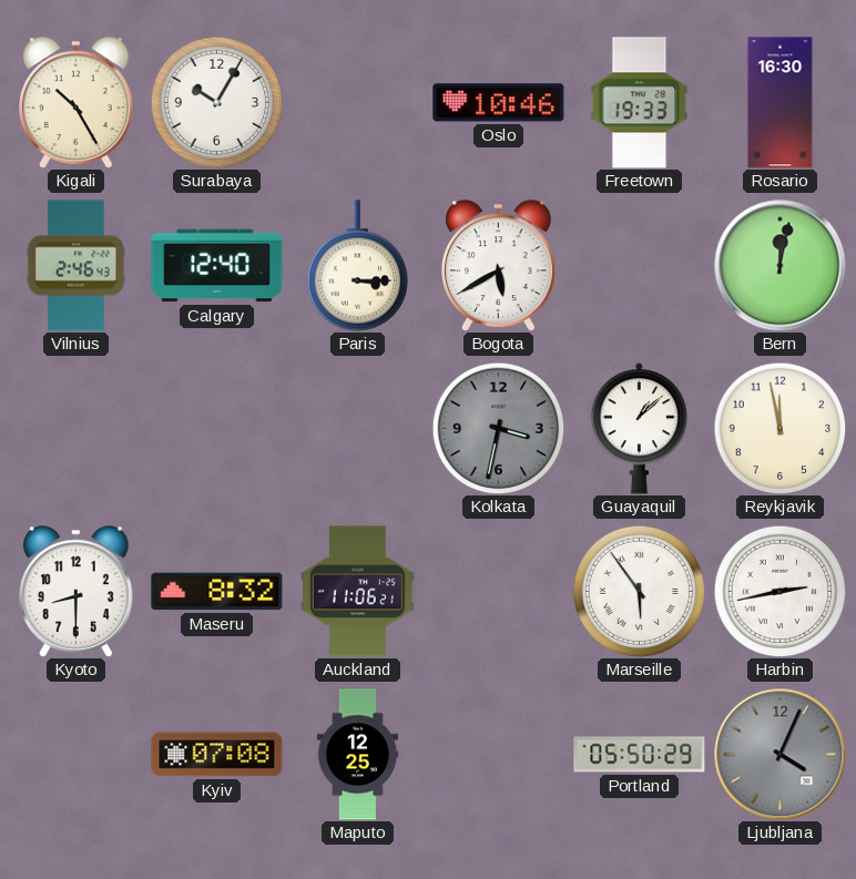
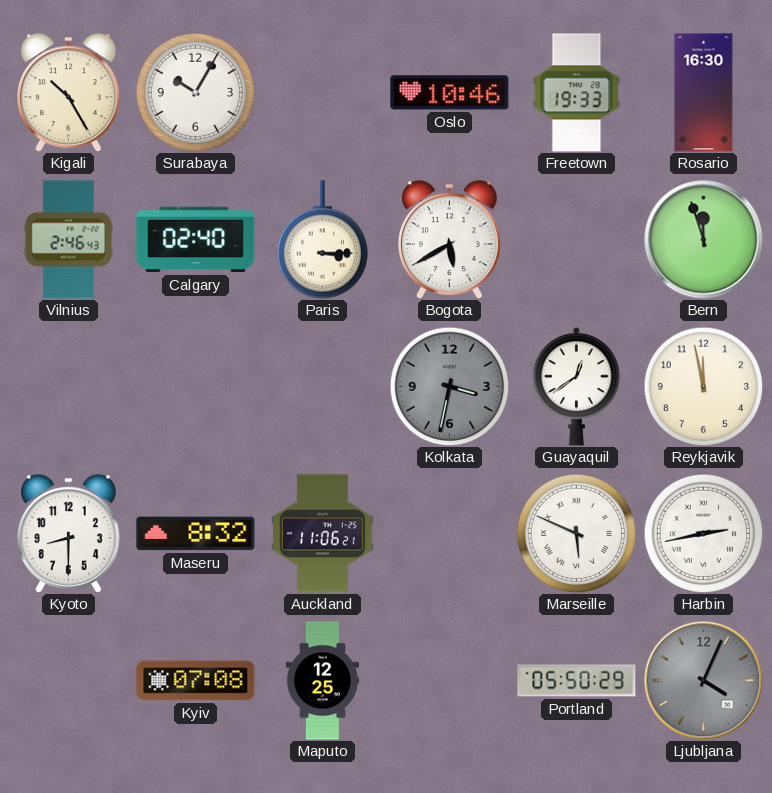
Calgary: 12:40 -> 02:40 (196, 240)
Bern: 12:02 -> 11:57 (704, 240)
Guayaquil: 1:08 -> 12:39 (577, 386)
Marseille: 5:54 -> 5:49 (576, 533)
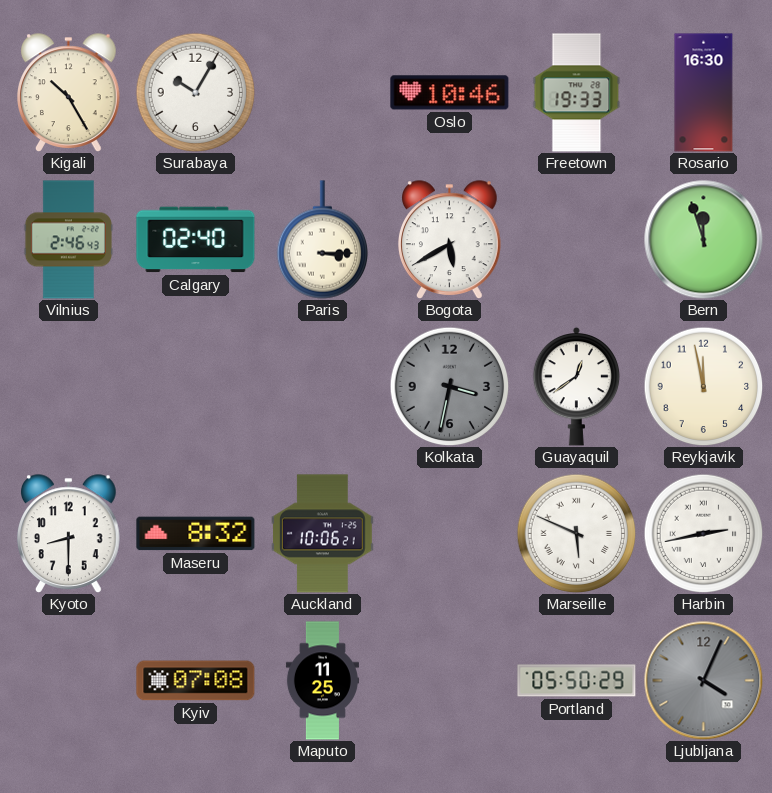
Auckland: 11:06 -> 10:06 (322, 534)
Maputo: 12:25 -> 11:25 (322, 681)
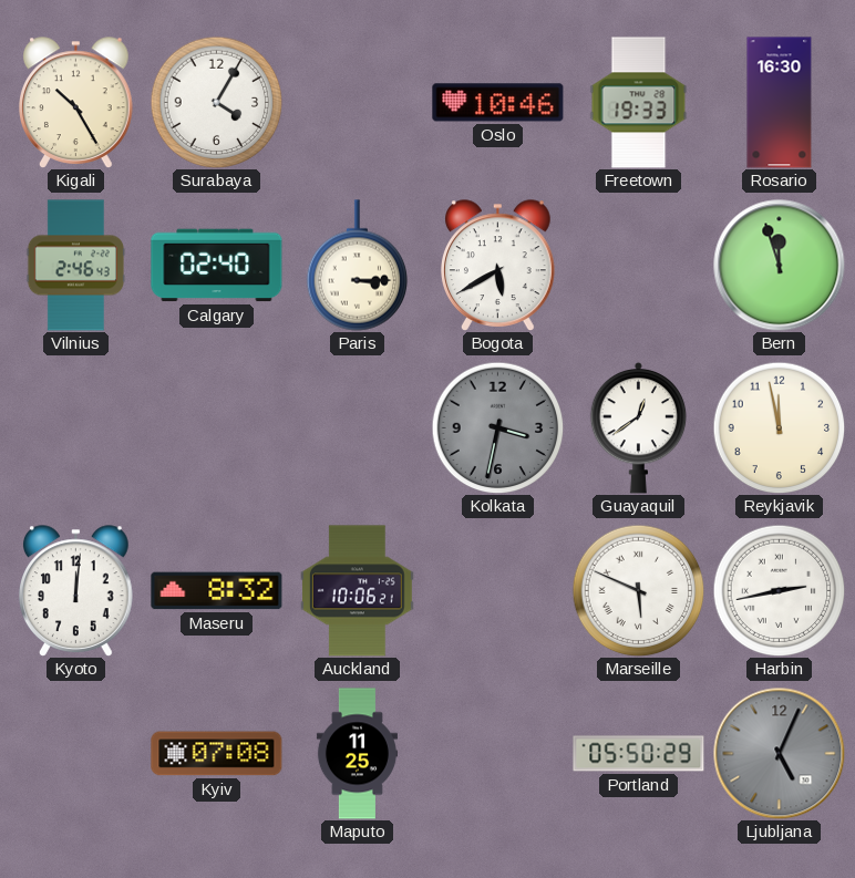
Surabaya: 10:05 -> 4:05 (216, 102)
Kyoto: 8:30 -> 12:01 (76, 591)
Ljubljana: 4:04 -> 5:04 (780, 754)
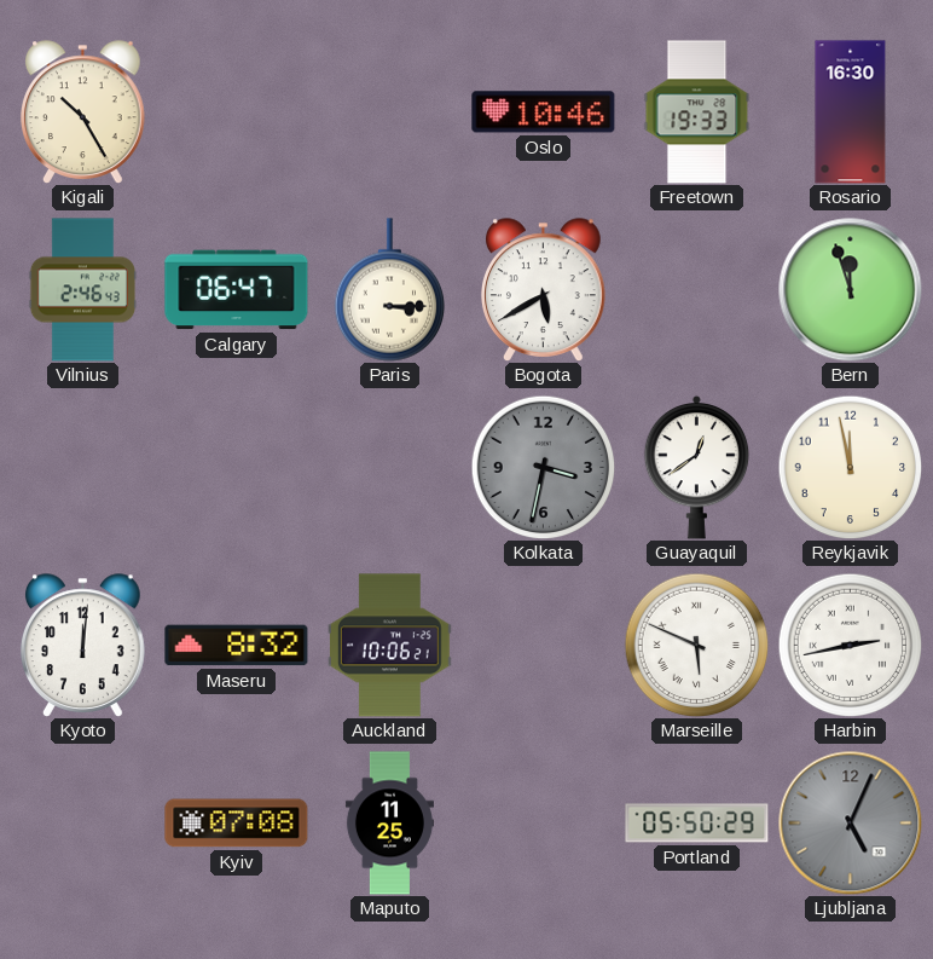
Surabaya: 4:05 -> none (216, 102)
Calgary: 02:40 -> 06:47 (237, 290)
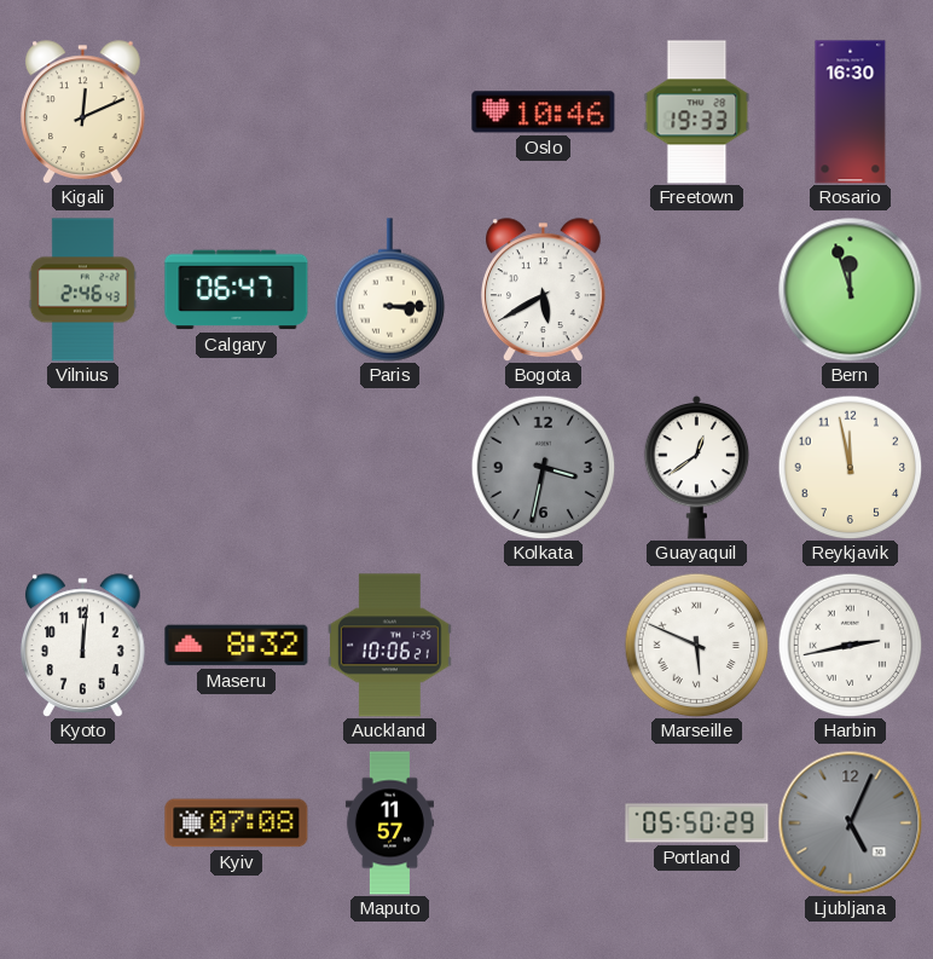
Kigali: 10:25 -> 12:11 (83, 112)
Maputo: 11:25 -> 11:57 (389, 824)
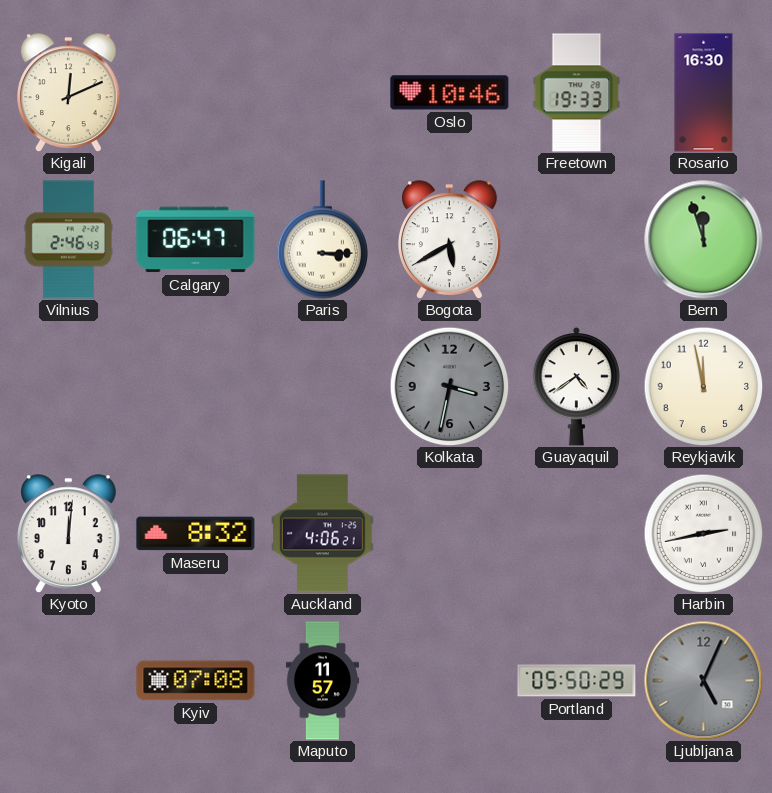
Guayaquil: 12:39 -> 4:39 (577, 386)
Auckland: 10:06 -> 4:06 (322, 534)
Marseille: 5:49 -> none (696, 645)
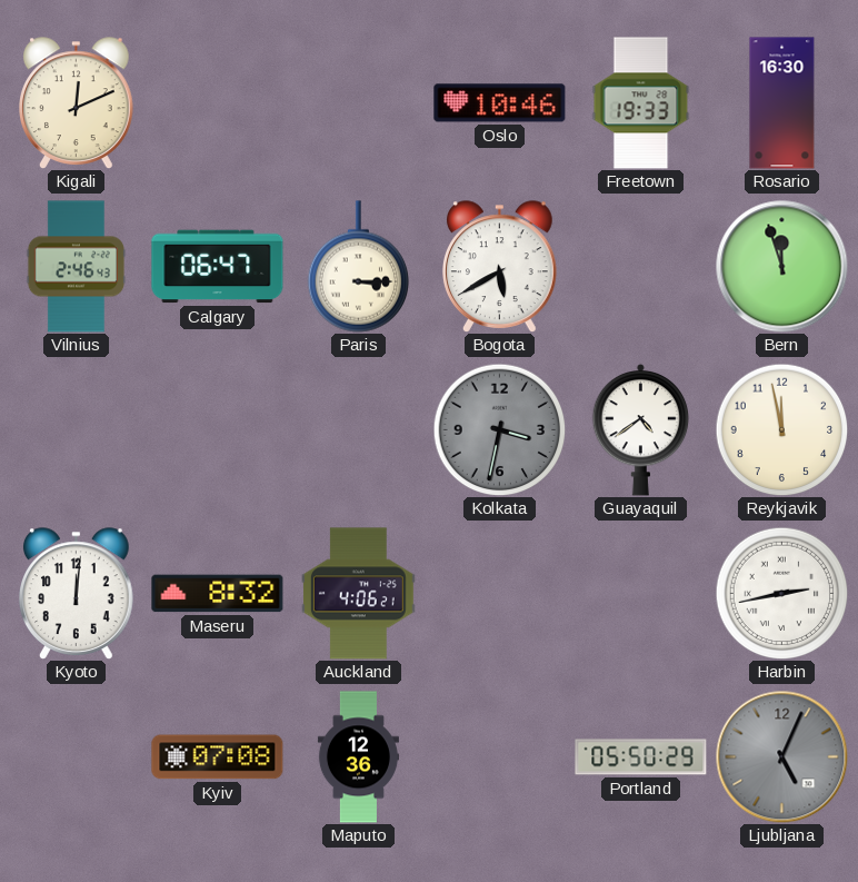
Maputo: 11:57 -> 12:36 (358, 757)
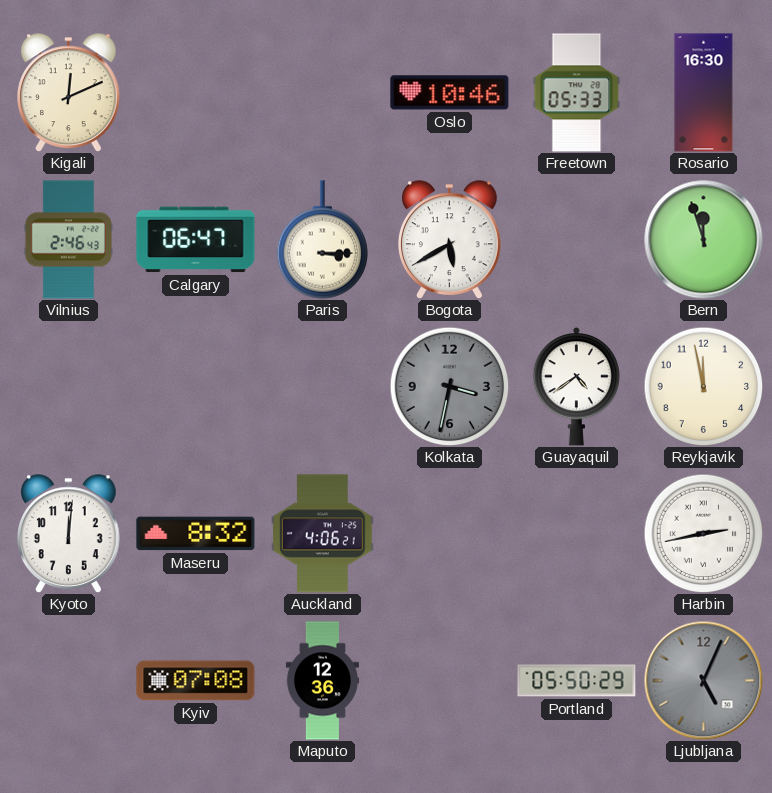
Freetown: 19:33 -> 05:33 (577, 93)
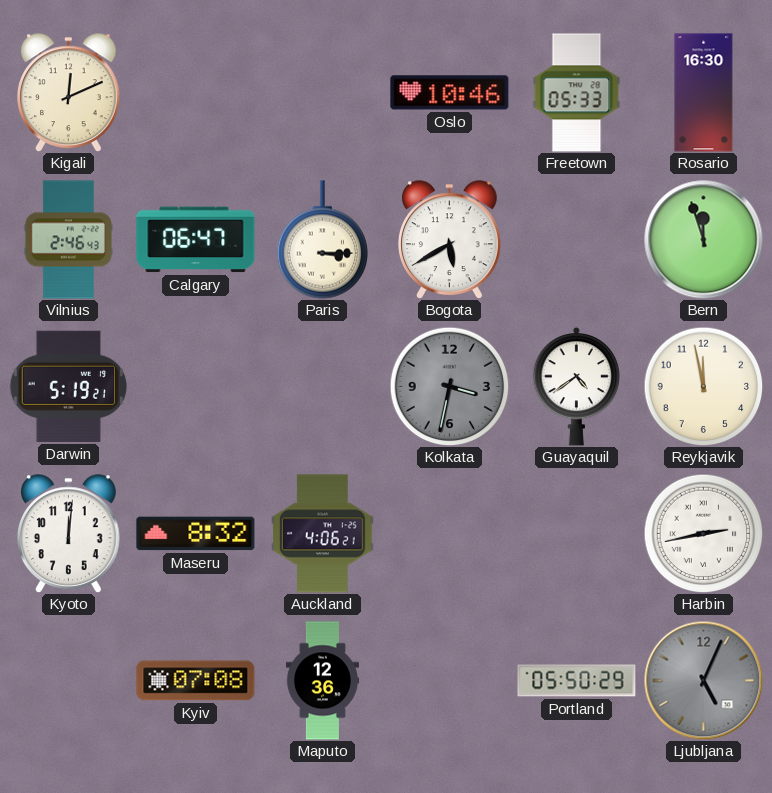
Darwin: none -> 5:19 (68, 386)
